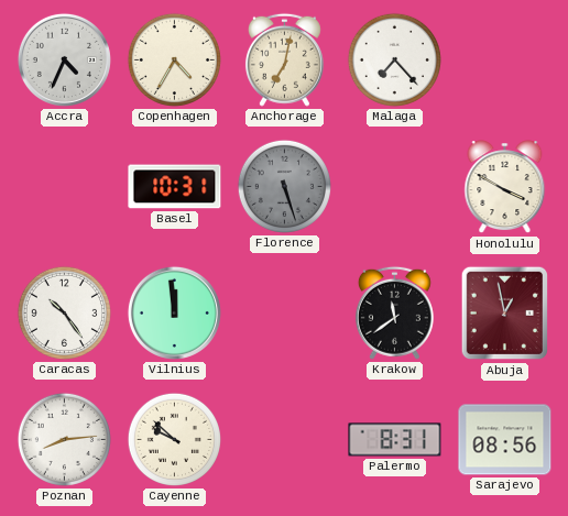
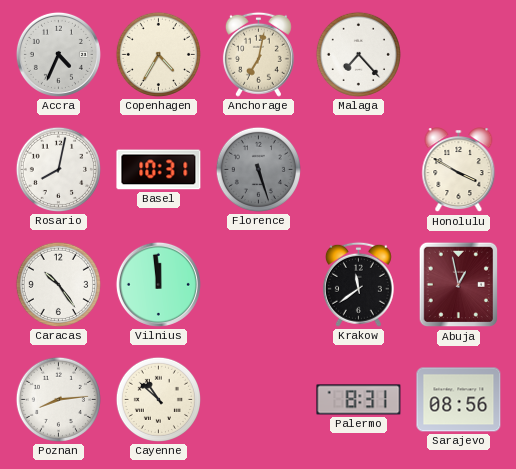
Rosario: none -> 8:02 (58, 169)
Cayenne: 9:52 -> 10:52 (158, 399)
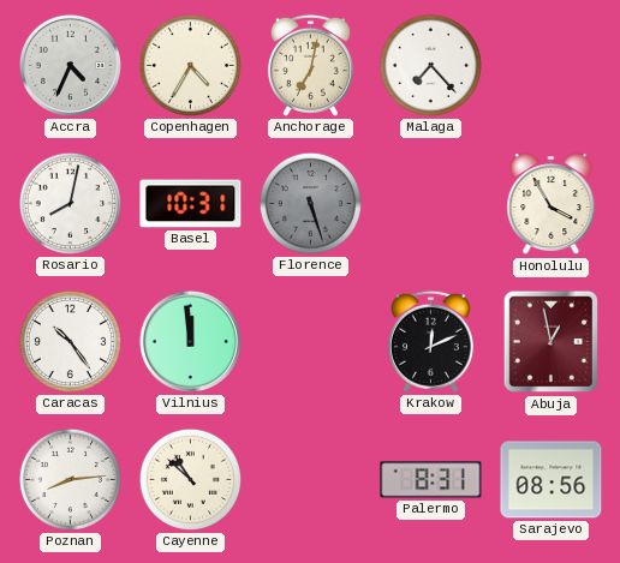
Honolulu: 3:50 -> 3:55 (552, 204)
Krakow: 11:39 -> 12:11 (430, 341)
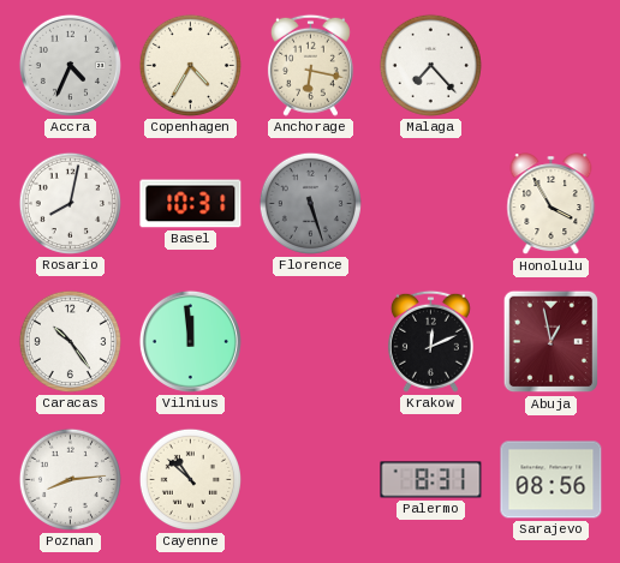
Anchorage: 7:02 -> 6:17 (310, 65)
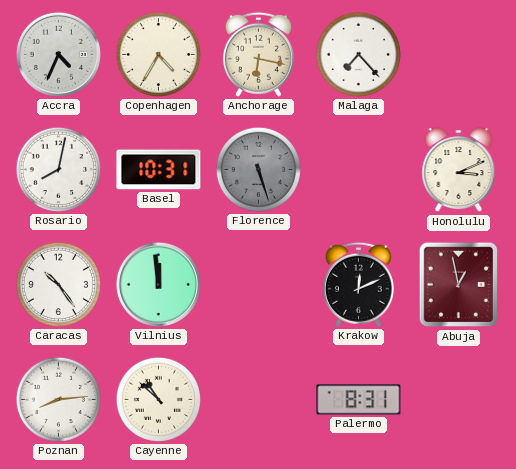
Honolulu: 3:55 -> 3:11 (459, 170)
Sarajevo: 08:56 -> none (552, 480)
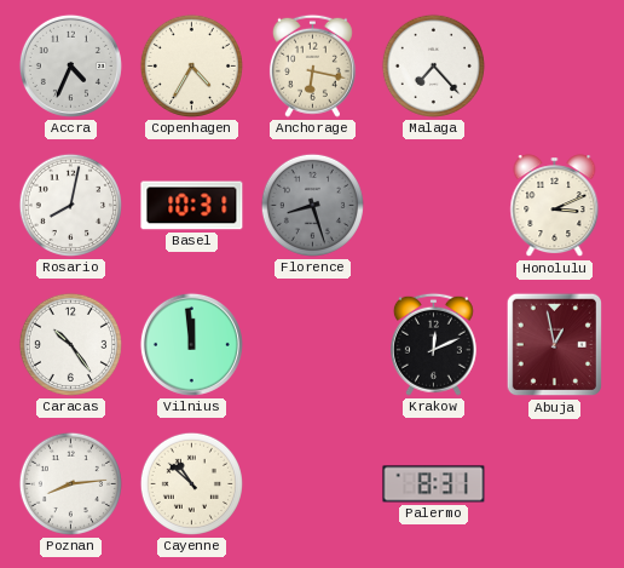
Florence: 5:27 -> 8:27 (312, 205)
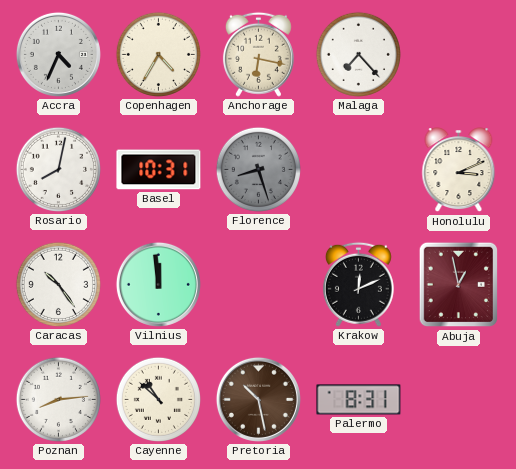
Pretoria: none -> 10:28 (258, 399)
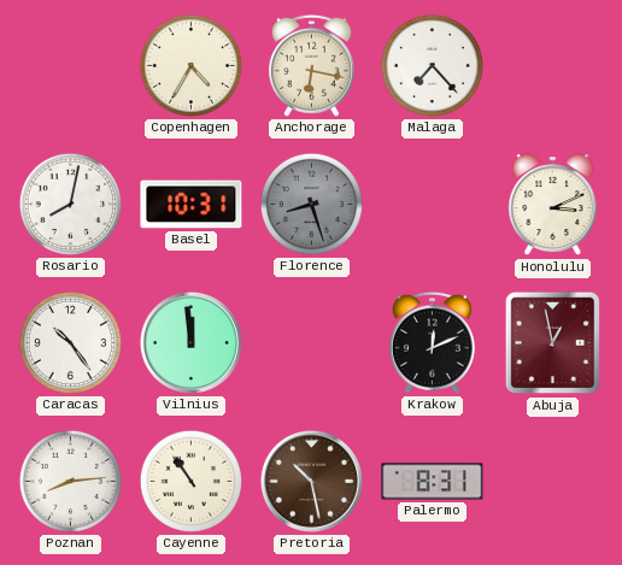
Accra: 4:34 -> none (58, 54)
Cayenne: 10:52 -> 10:54 (190, 481)
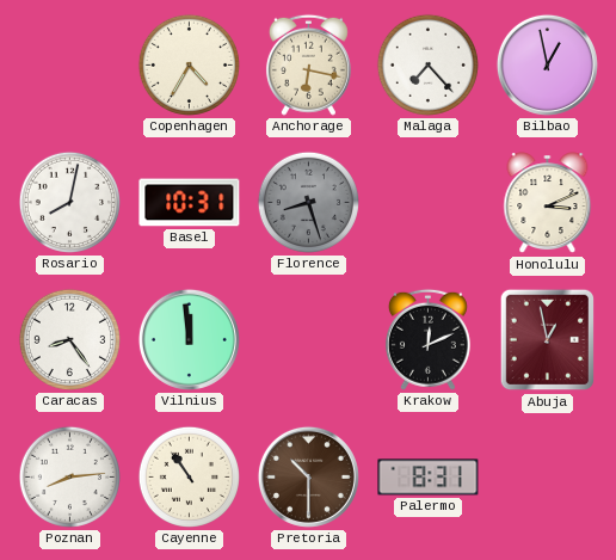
Bilbao: none -> 12:58 (547, 64)
Caracas: 10:24 -> 8:24 (69, 339)
Pretoria: 10:28 -> 10:30 (308, 476)
